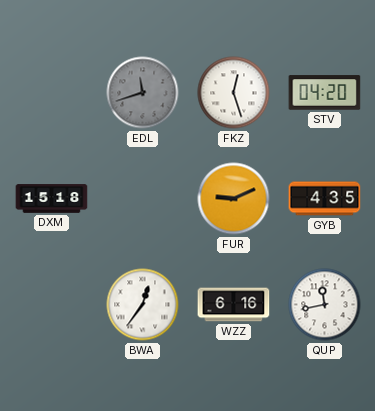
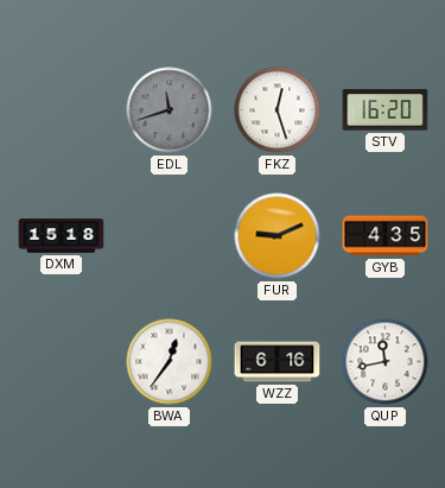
STV: 04:20 -> 16:20 (386, 110)
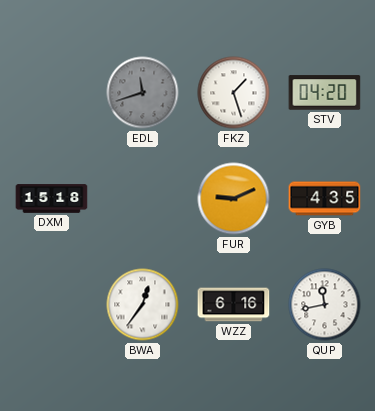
FKZ: 12:27 -> 1:27 (234, 93)
STV: 16:20 -> 04:20 (325, 93)
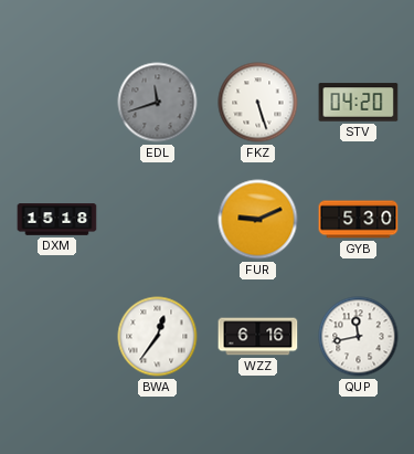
FKZ: 1:27 -> 5:27 (258, 103)
GYB: 4:35 -> 5:30 (359, 220)
